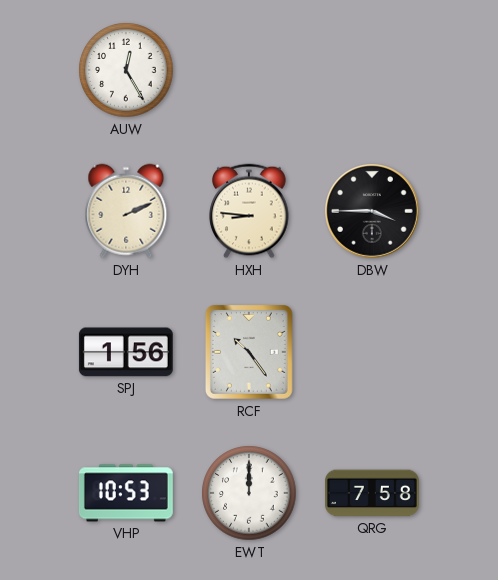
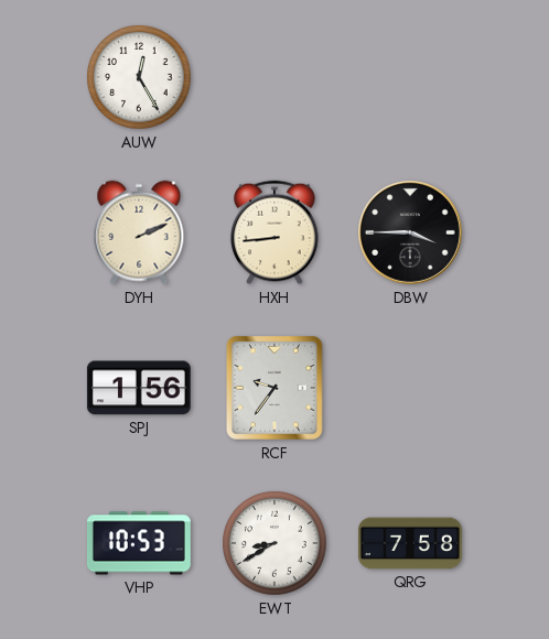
HXH: 8:46 -> 8:44 (274, 232)
RCF: 10:24 -> 9:36 (274, 388)
EWT: 12:00 -> 8:40 (274, 543)
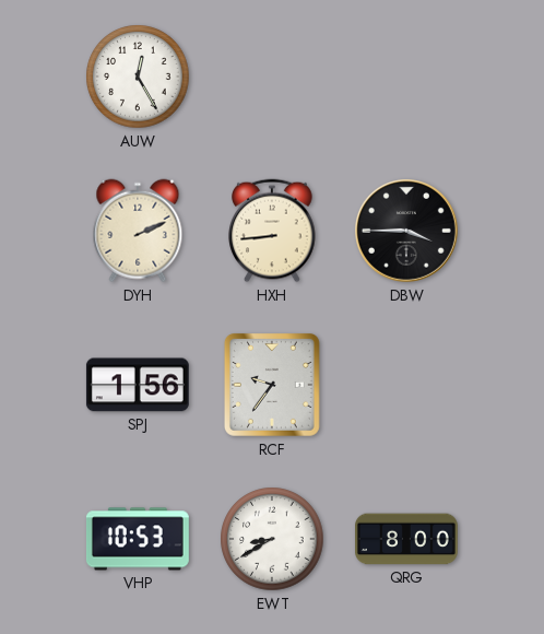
QRG: 7:58 -> 8:00 (407, 539)
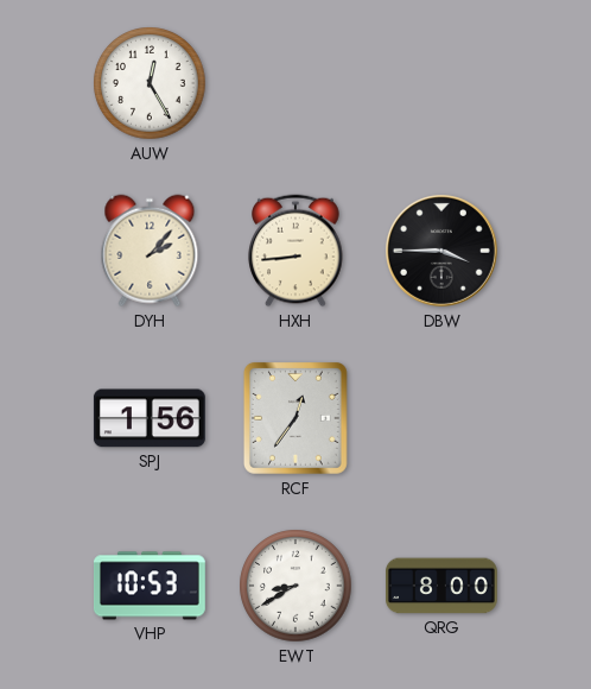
DYH: 2:11 -> 2:07 (150, 251)
RCF: 9:36 -> 12:36 (295, 418)
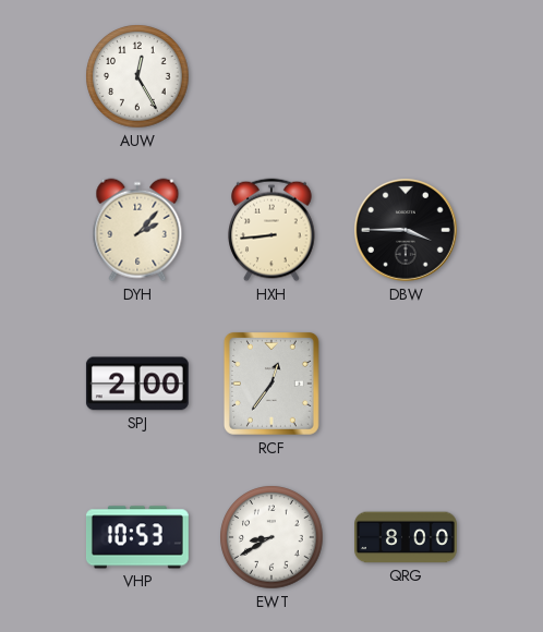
SPJ: 1:56 -> 2:00 (137, 384)
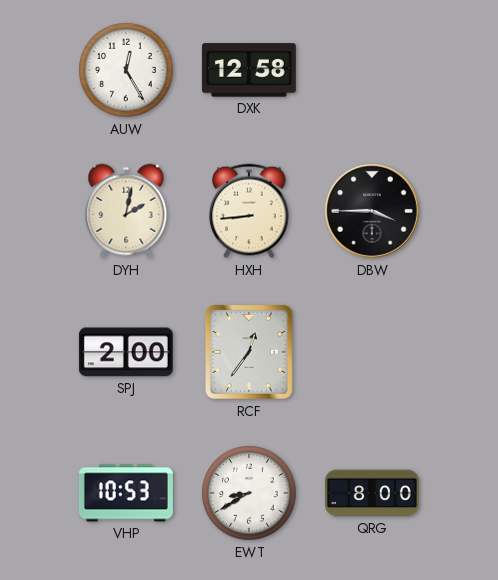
DXK: none -> 12:58 (249, 70)
DYH: 2:07 -> 2:02 (126, 211)
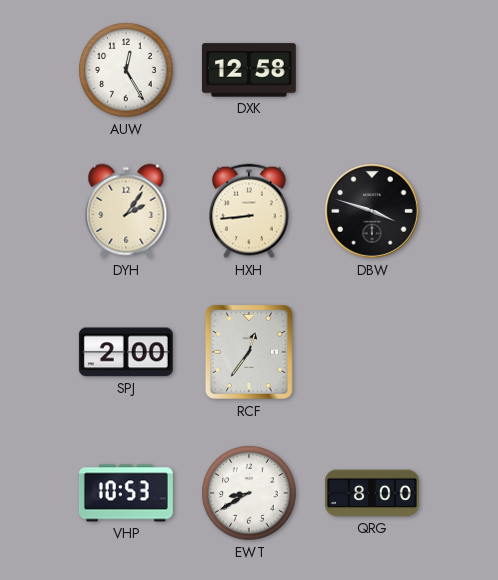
DYH: 2:02 -> 2:06 (126, 211)
DBW: 3:45 -> 3:48 (373, 212)
